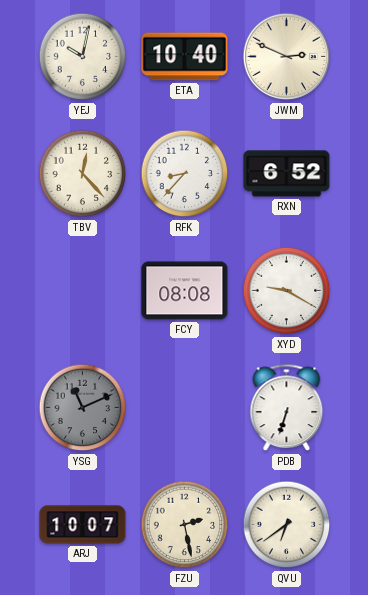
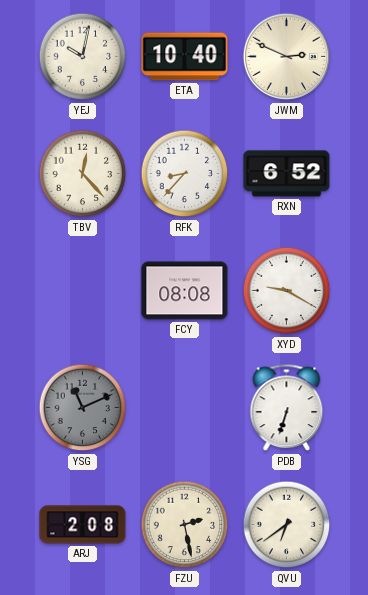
ARJ: 10:07 -> 2:08 (83, 525)
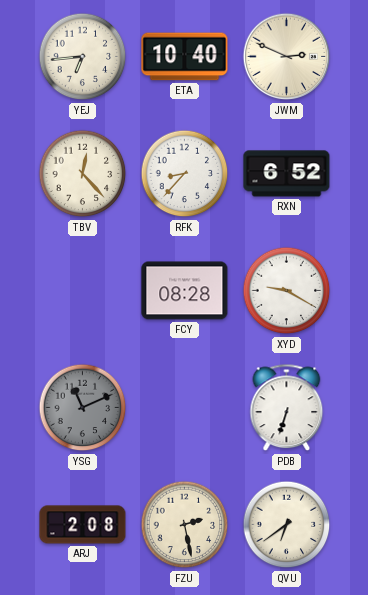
YEJ: 10:02 -> 6:44 (83, 57)
FCY: 08:08 -> 08:28 (185, 291)
